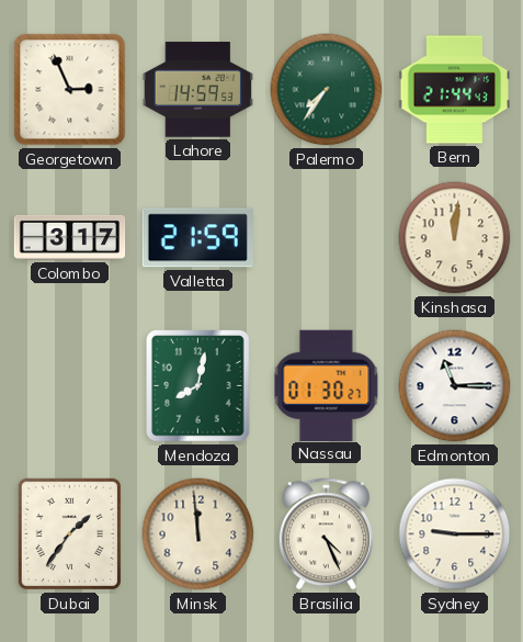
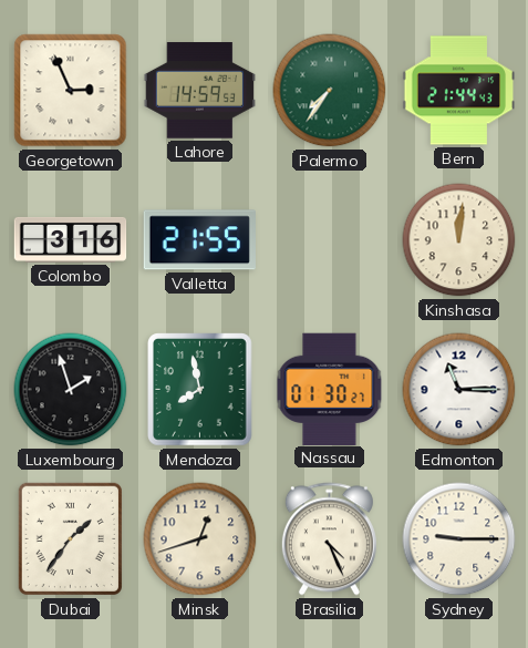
Colombo: 3:17 -> 3:16 (71, 239)
Valletta: 21:59 -> 21:55 (199, 240)
Luxembourg: none -> 1:57 (71, 390)
Mendoza: 8:02 -> 7:58 (200, 390)
Minsk: 11:59 -> 12:42 (200, 539)
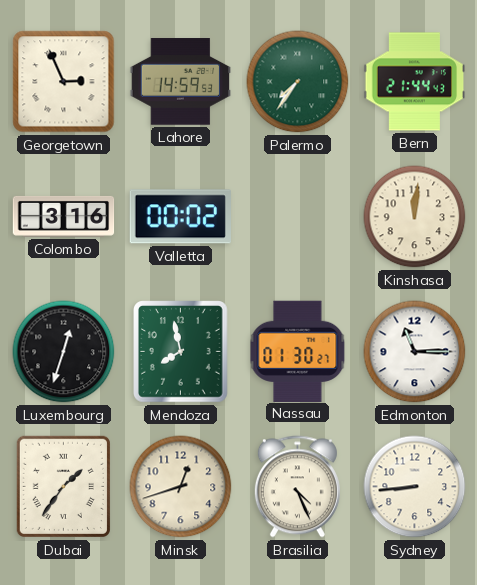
Valletta: 21:55 -> 00:02 (180, 217)
Luxembourg: 1:57 -> 12:33 (64, 352)
Sydney: 9:15 -> 8:44 (415, 487)
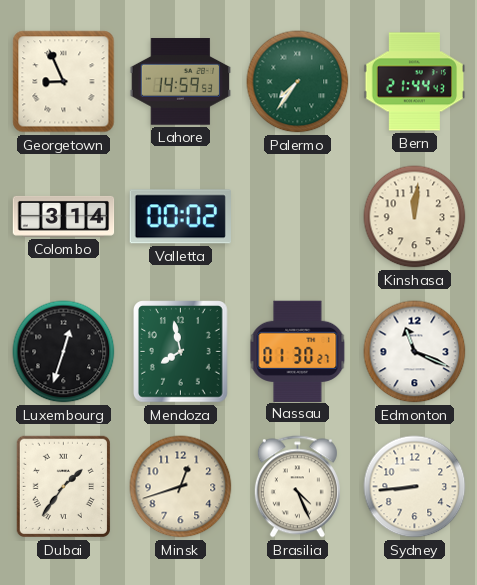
Georgetown: 2:56 -> 8:56 (64, 82)
Colombo: 3:16 -> 3:14 (64, 216)
Edmonton: 11:15 -> 11:19 (415, 352)
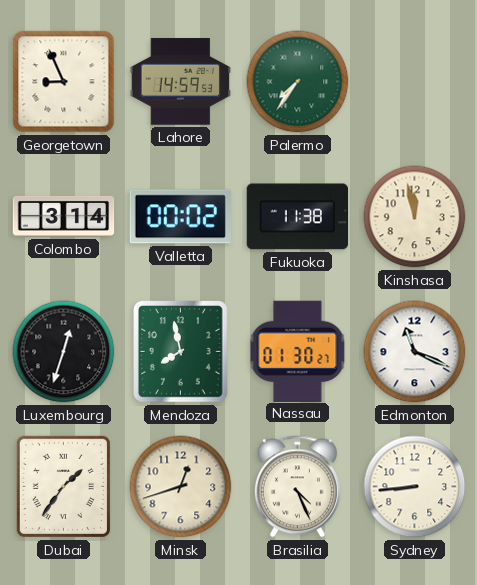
Bern: 21:44 -> none (415, 82)
Fukuoka: none -> 11:38 (297, 217)
Kinshasa: 12:01 -> 11:58 (415, 217)
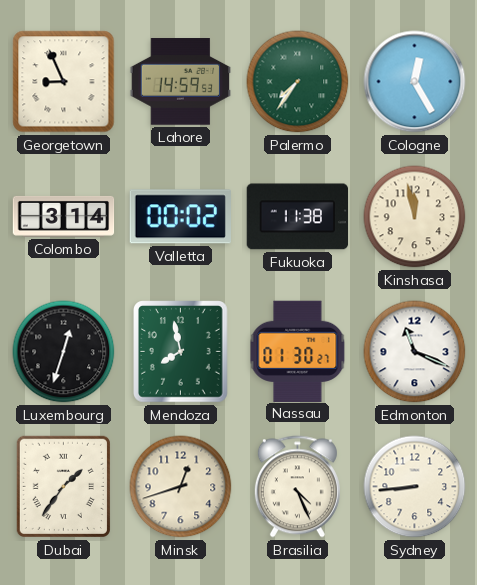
Cologne: none -> 12:25 (415, 82)
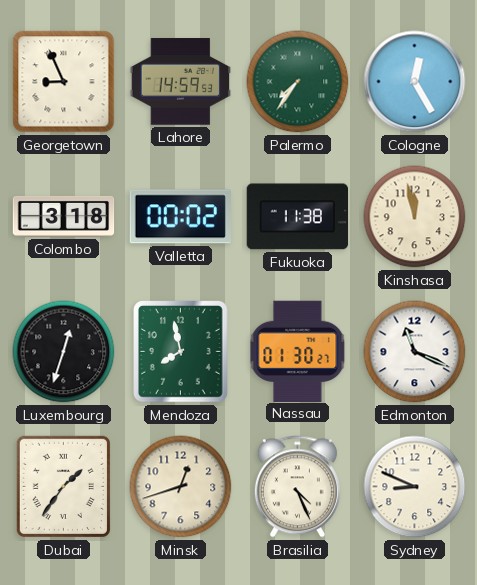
Colombo: 3:14 -> 3:18 (64, 216)
Sydney: 8:44 -> 8:49 (415, 487)
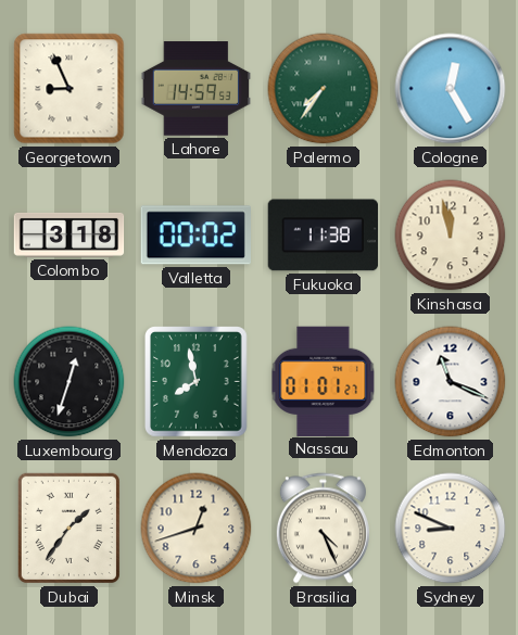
Nassau: 01:30 -> 01:01 (324, 381)
